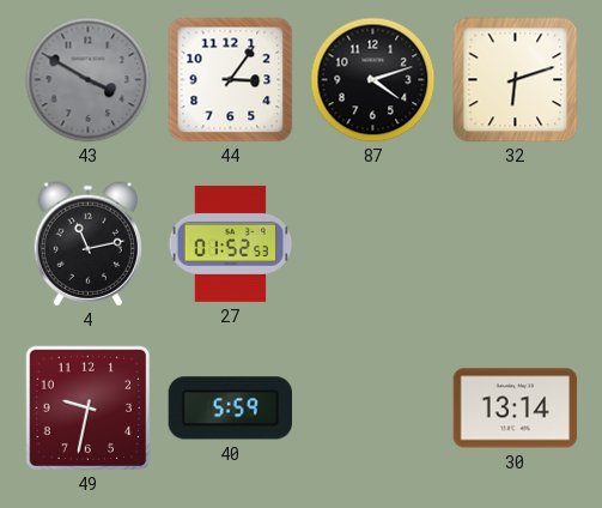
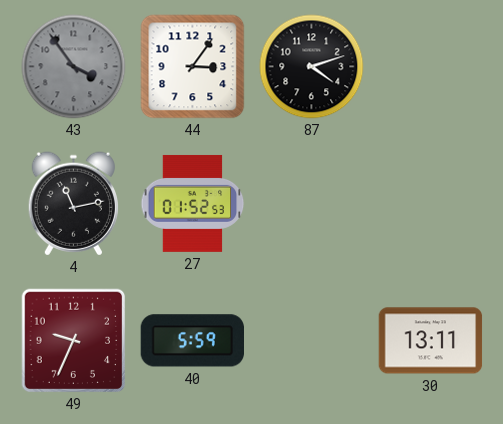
43: 3:50 -> 3:54 (74, 67)
32: 6:12 -> none (516, 80)
49: 9:32 -> 9:34 (74, 341)
30: 13:14 -> 13:11 (431, 341)
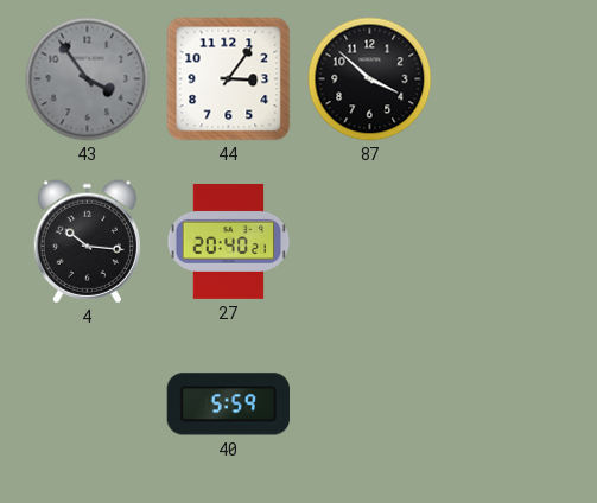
87: 4:12 -> 3:52 (370, 79)
4: 11:13 -> 10:16 (87, 242)
27: 01:52 -> 20:40 (229, 241)
49: 9:34 -> none (74, 341)
30: 13:11 -> none (431, 341)
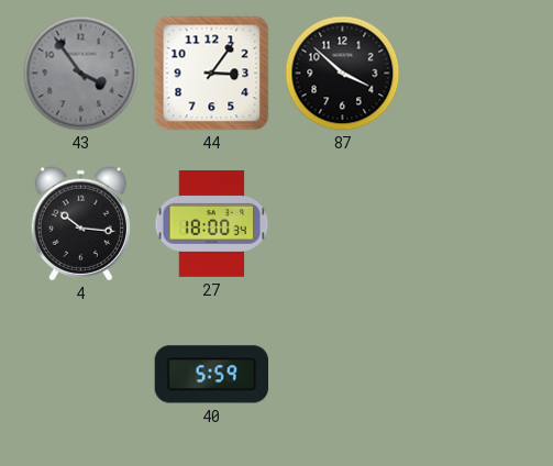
27: 20:40 -> 18:00 (212, 223)
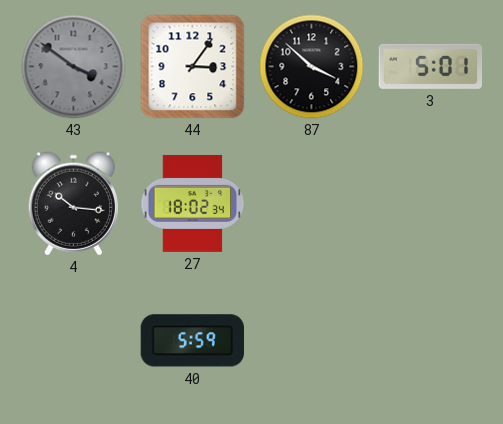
43: 3:54 -> 3:51 (74, 67)
3: none -> 5:01 (431, 66)
27: 18:00 -> 18:02 (193, 203)
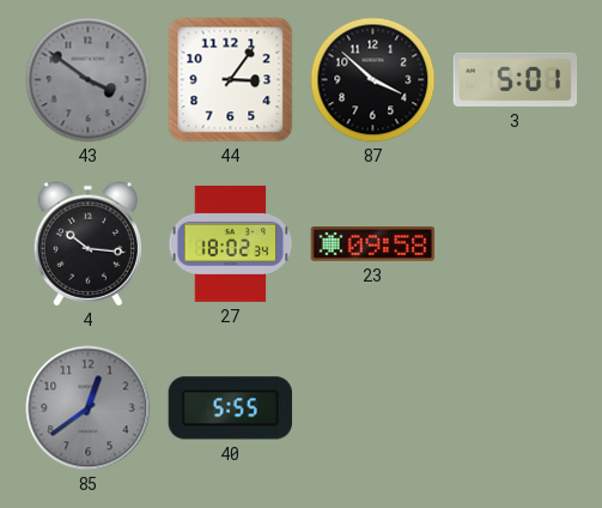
23: none -> 09:58 (373, 244)
85: none -> 12:39 (89, 409)
40: 5:59 -> 5:55 (230, 409)
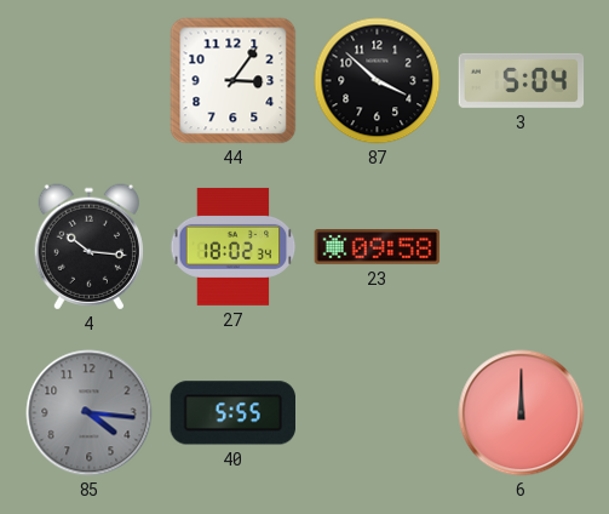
43: 3:51 -> none (89, 80)
3: 5:01 -> 5:04 (522, 80)
85: 12:39 -> 4:16 (90, 413)
6: none -> 12:00 (522, 413)
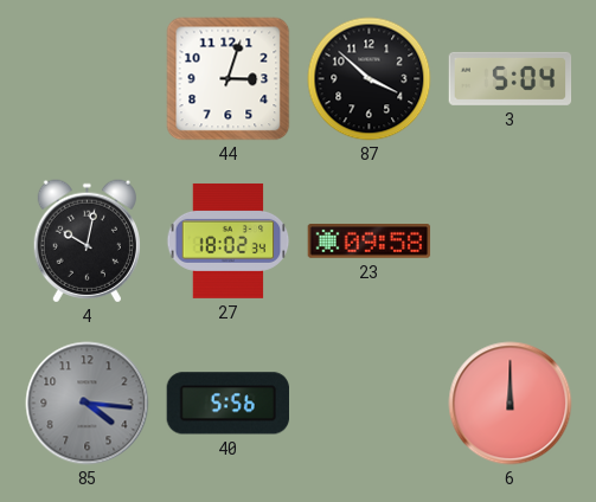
44: 3:06 -> 3:03 (229, 79)
4: 10:16 -> 10:02 (86, 242)
40: 5:55 -> 5:56 (227, 404)
